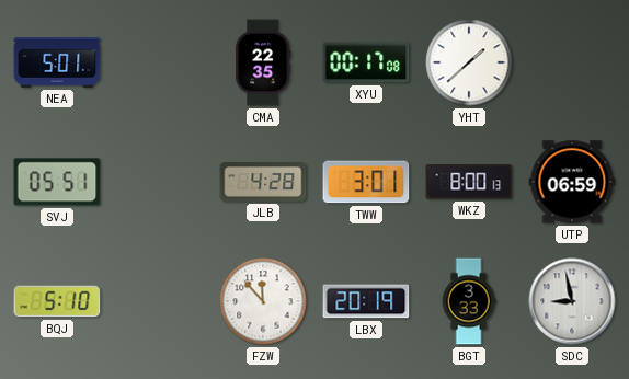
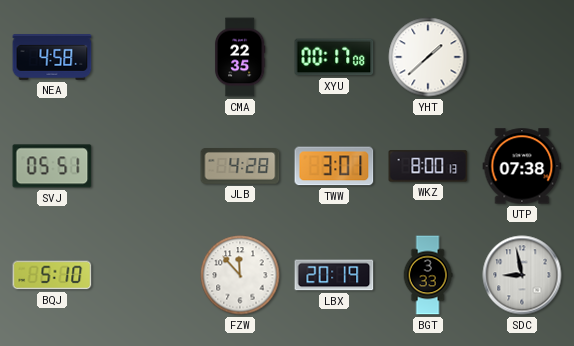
NEA: 5:01 -> 4:58 (52, 58)
UTP: 06:59 -> 07:38 (522, 166)
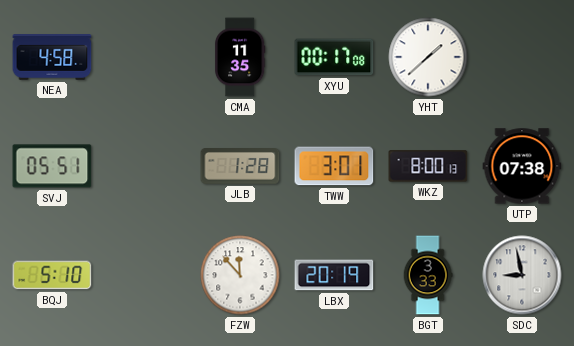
CMA: 22:35 -> 11:35 (240, 57)
JLB: 4:28 -> 1:28 (240, 166)
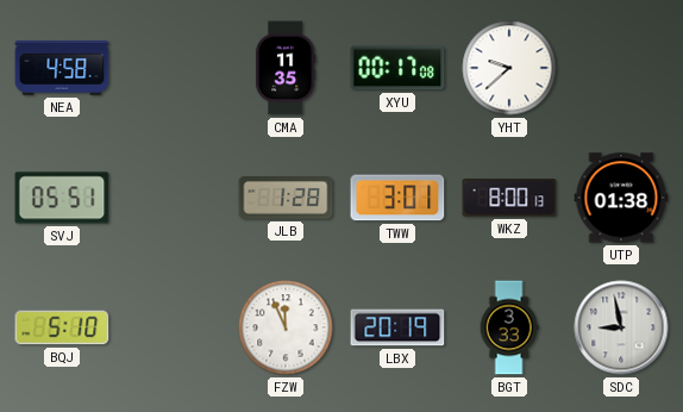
YHT: 1:38 -> 9:38 (509, 68)
UTP: 07:38 -> 01:38 (621, 198)
FZW: 11:53 -> 11:56 (286, 327)
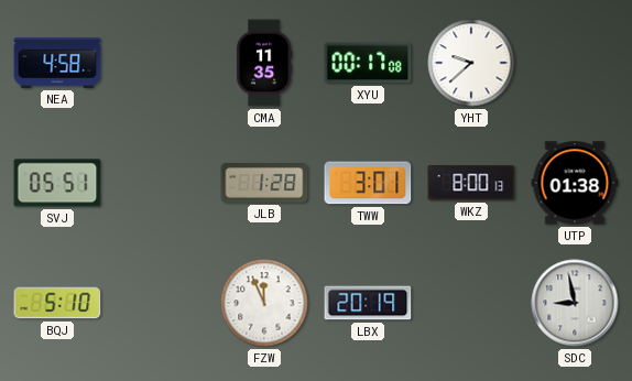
BGT: 3:33 -> none (509, 327)
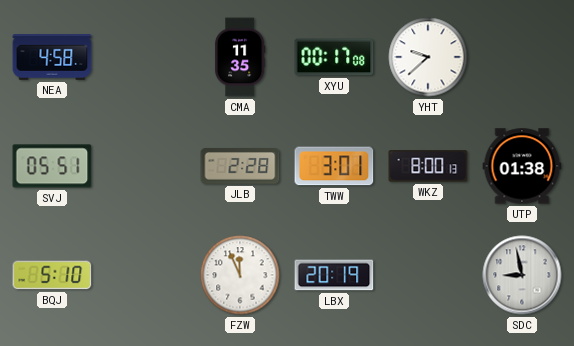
JLB: 1:28 -> 2:28 (240, 166)
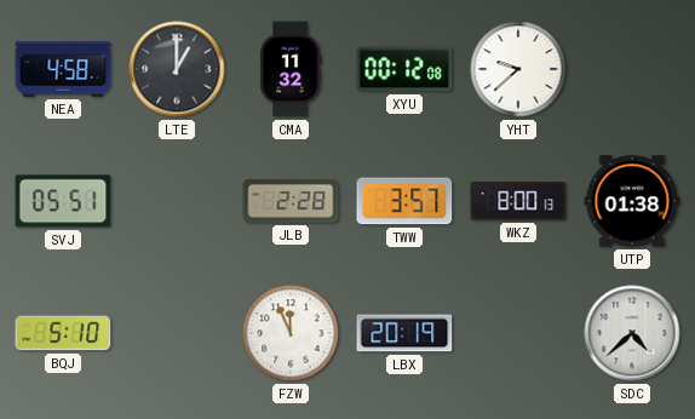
LTE: none -> 1:00 (177, 69)
CMA: 11:35 -> 11:32 (291, 69)
XYU: 00:17 -> 00:12 (404, 69)
TWW: 3:01 -> 3:57 (404, 201)
SDC: 8:58 -> 4:38 (632, 333)
